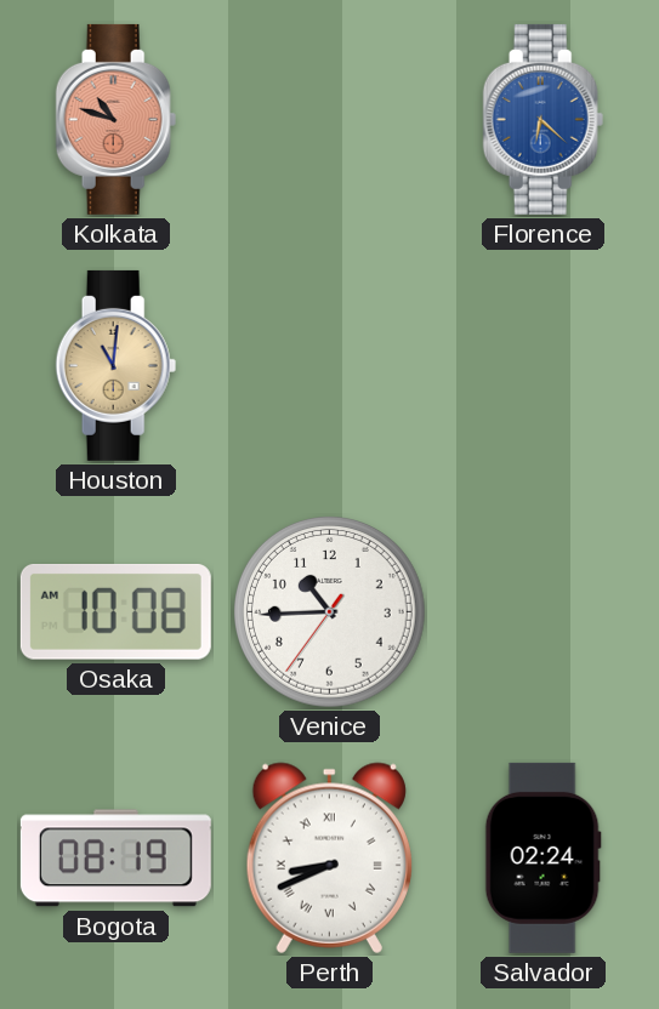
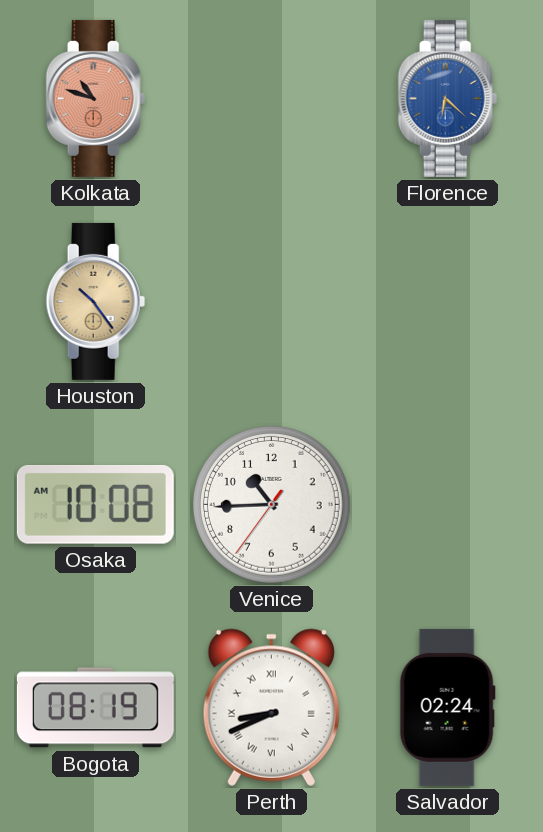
Houston: 11:01 -> 10:24 (96, 301)
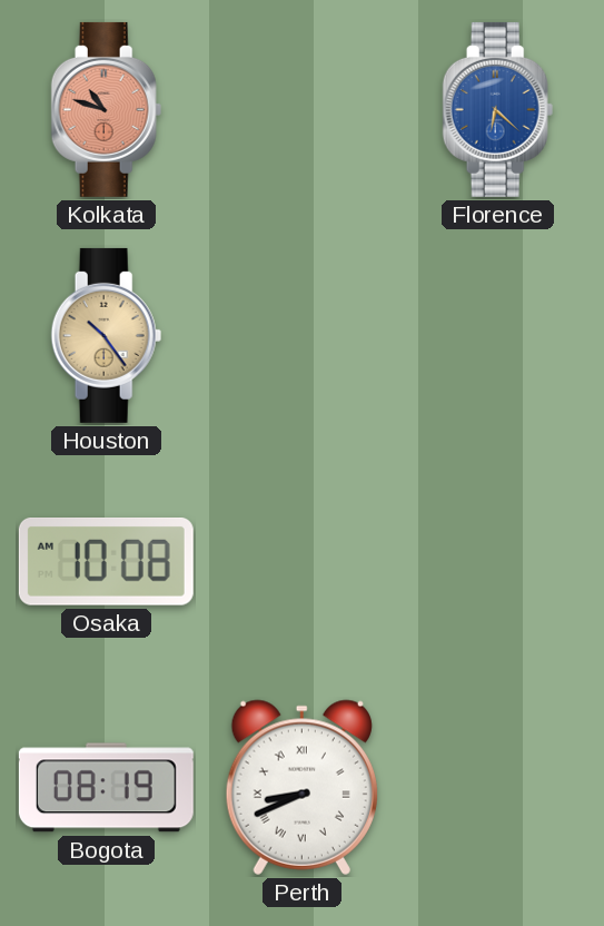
Venice: 10:44 -> none (272, 505)
Salvador: 02:24 -> none (447, 707)
